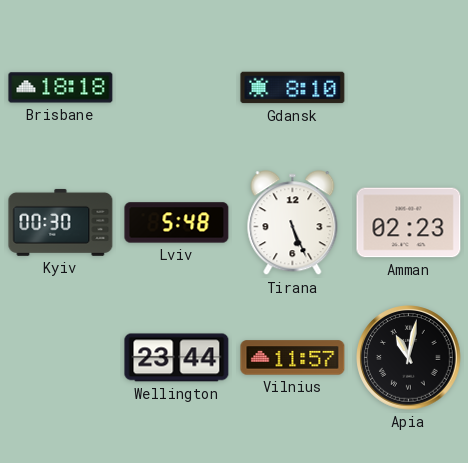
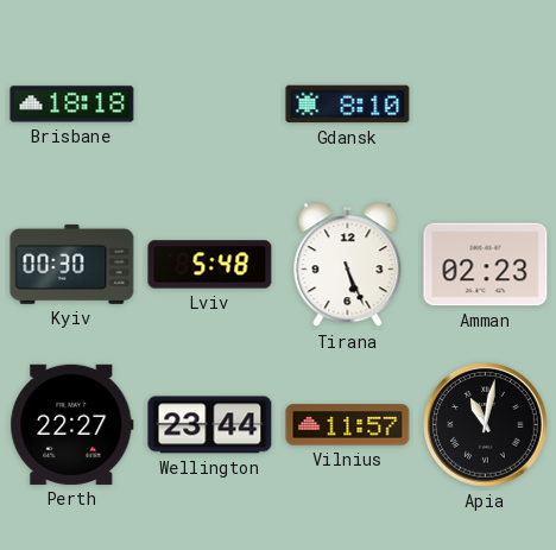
Perth: none -> 22:27 (72, 424)
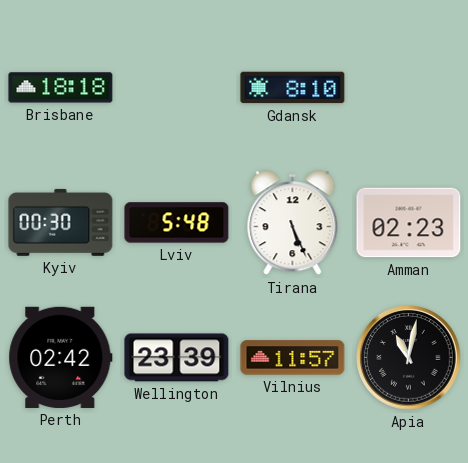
Perth: 22:27 -> 02:42 (61, 357)
Wellington: 23:44 -> 23:39 (177, 358)
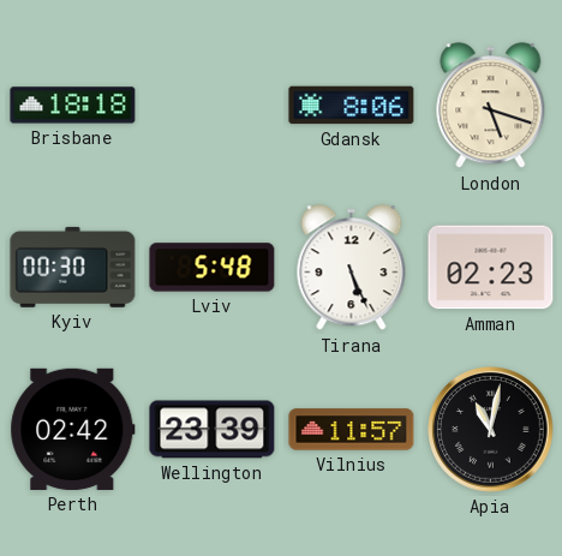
Gdansk: 8:10 -> 8:06 (352, 106)
London: none -> 5:18 (491, 106)
